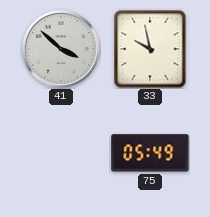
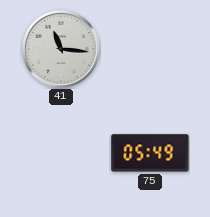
41: 3:52 -> 11:16 (61, 49)
33: 9:58 -> none (150, 49)
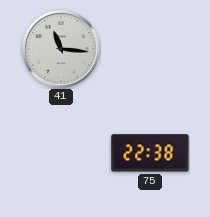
75: 05:49 -> 22:38 (150, 153)
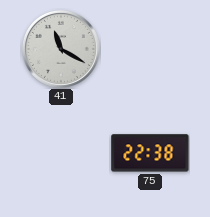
41: 11:16 -> 11:20 (61, 49)
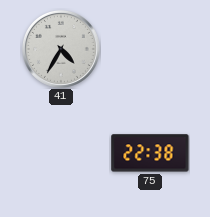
41: 11:20 -> 4:35 (61, 49)
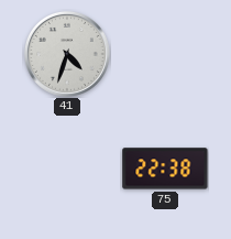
41: 4:35 -> 4:33 (67, 54)
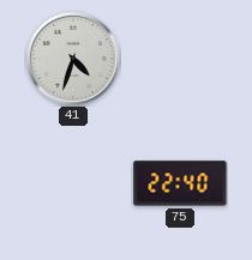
75: 22:38 -> 22:40 (180, 183)
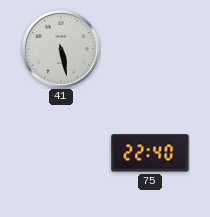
41: 4:33 -> 5:28 (61, 49)
